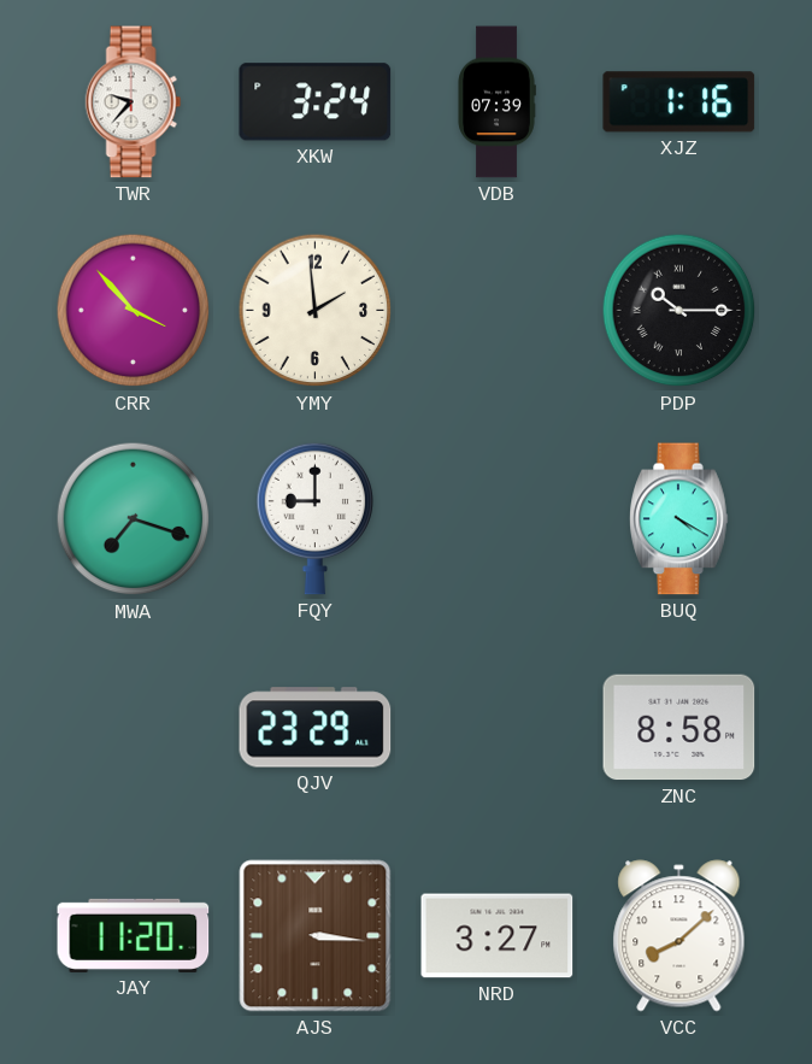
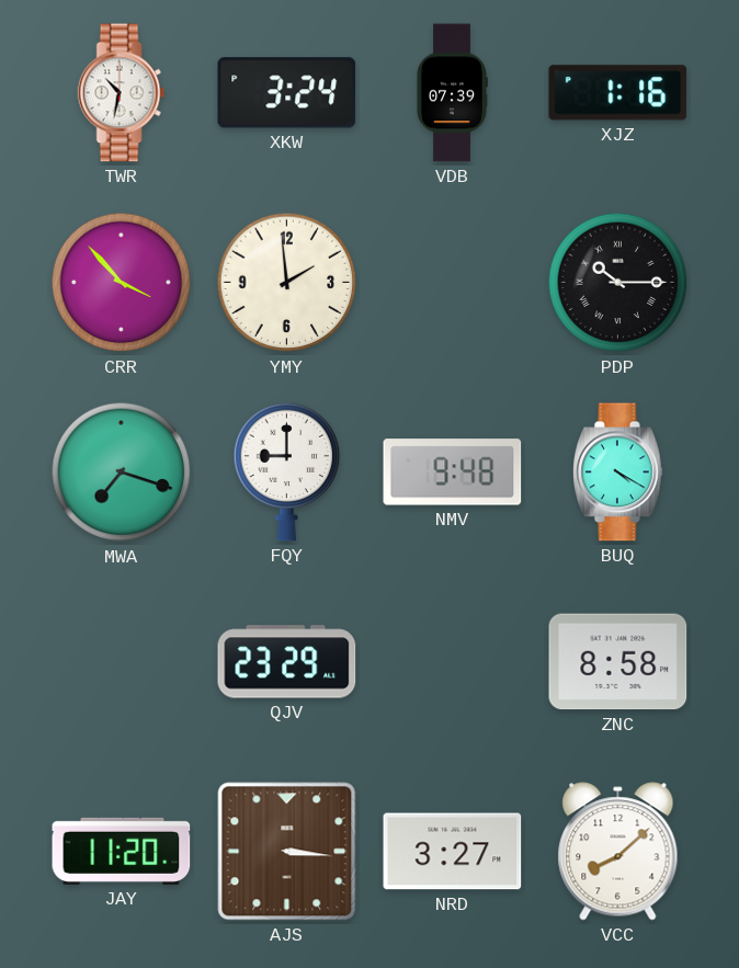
TWR: 9:37 -> 10:32 (122, 93)
NMV: none -> 9:48 (453, 472)
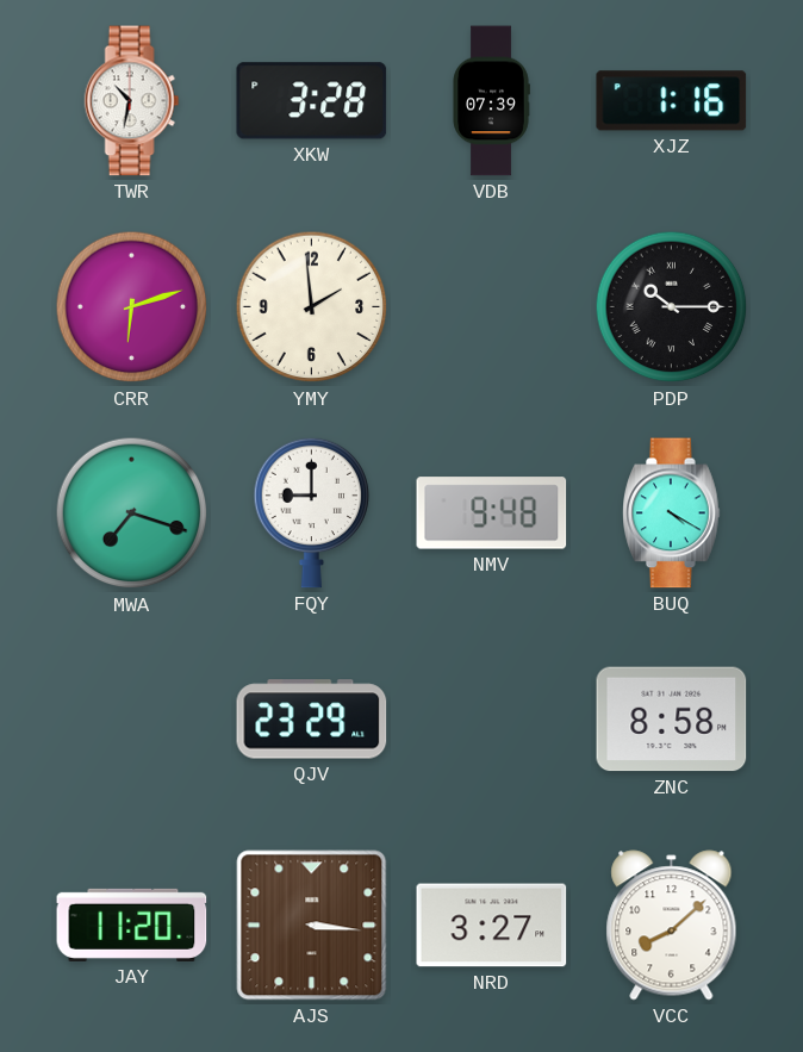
XKW: 3:24 -> 3:28 (312, 101)
CRR: 3:53 -> 6:12 (132, 307)
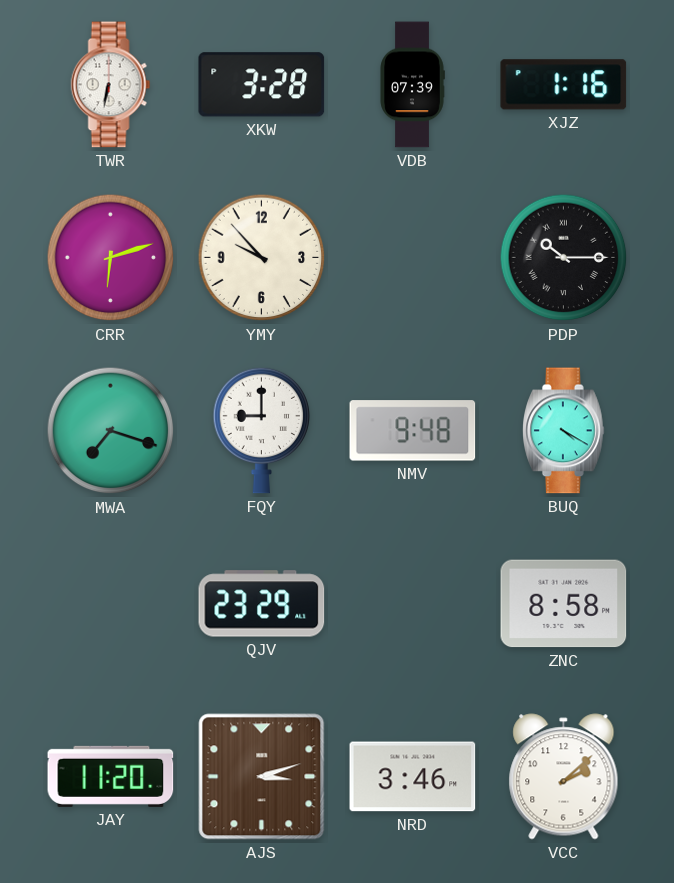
TWR: 10:32 -> 6:32 (111, 85)
YMY: 1:59 -> 9:53 (262, 258)
AJS: 3:16 -> 3:12 (262, 777)
NRD: 3:27 -> 3:46 (413, 777)
VCC: 8:08 -> 2:08 (564, 777)
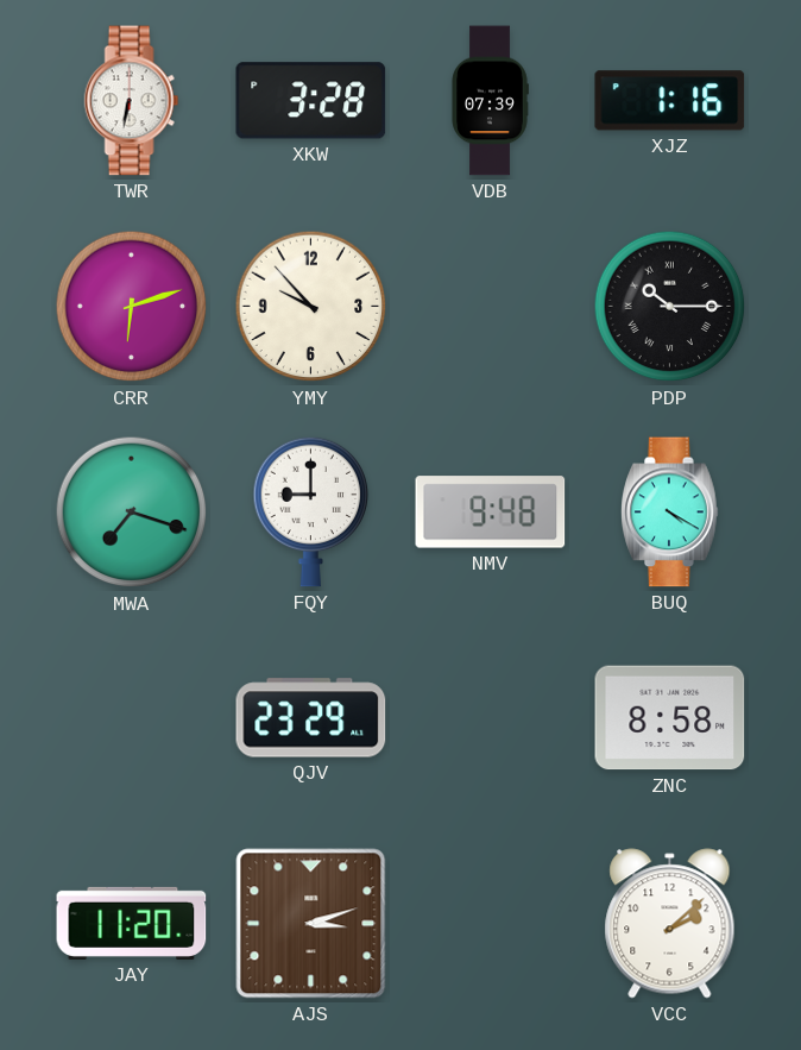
NRD: 3:46 -> none (413, 777)
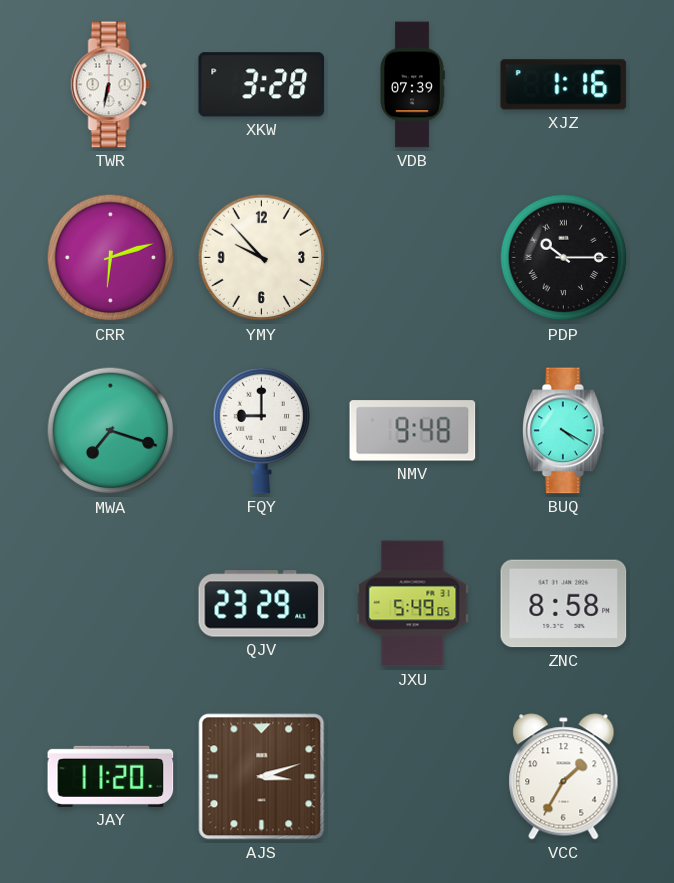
JXU: none -> 5:49 (413, 604)
VCC: 2:08 -> 1:35 (564, 777)
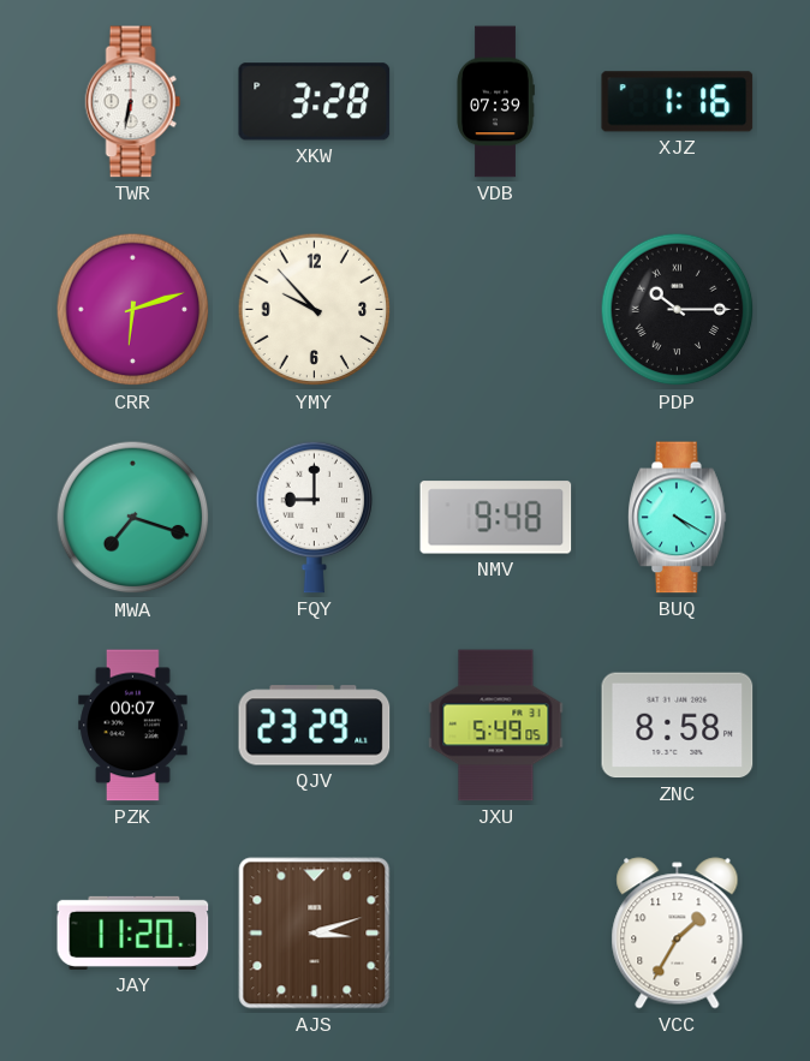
PZK: none -> 00:07 (133, 726)
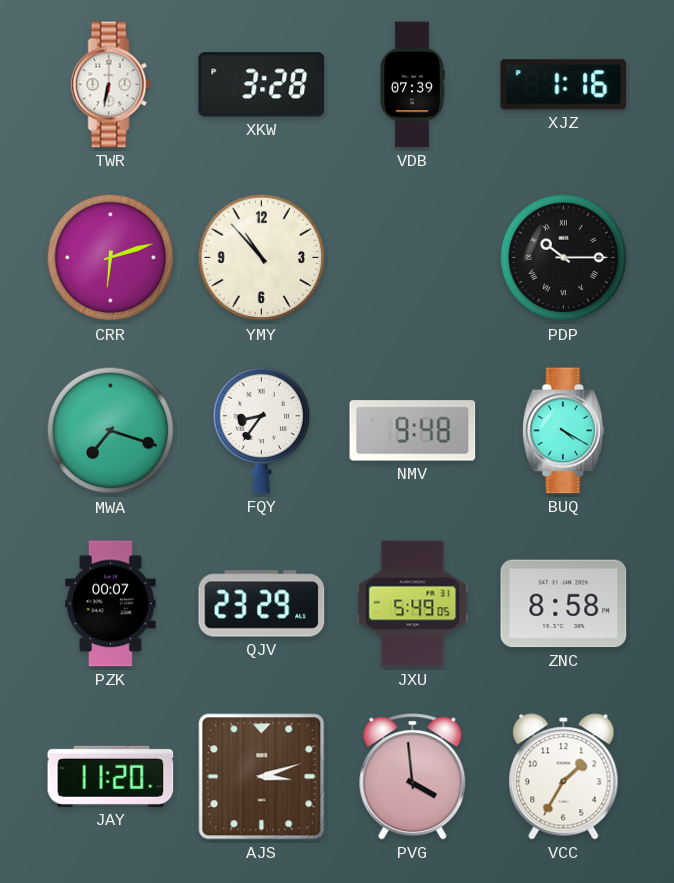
YMY: 9:53 -> 10:53 (262, 258)
FQY: 9:00 -> 8:36 (262, 430)
PVG: none -> 3:59 (413, 777)
